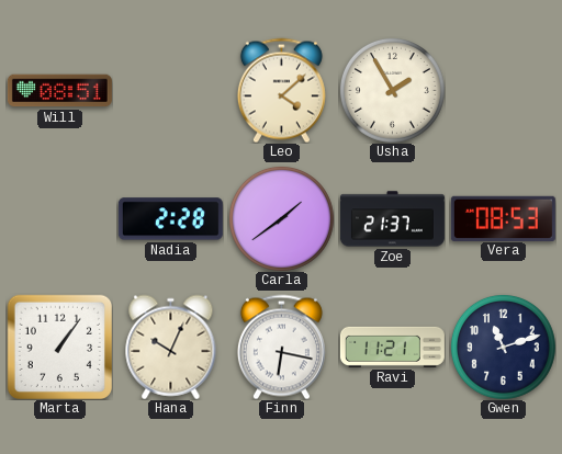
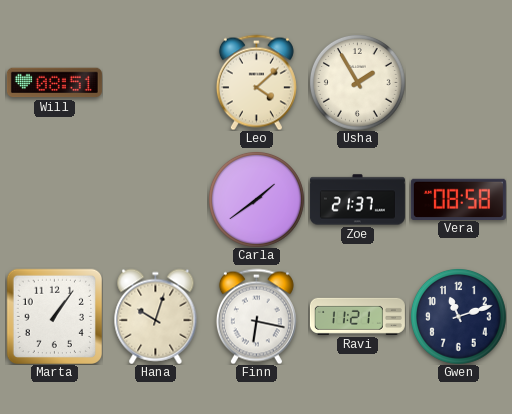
Nadia: 2:28 -> none (170, 219)
Vera: 08:53 -> 08:58 (458, 199)
Hana: 10:04 -> 10:03 (156, 316)
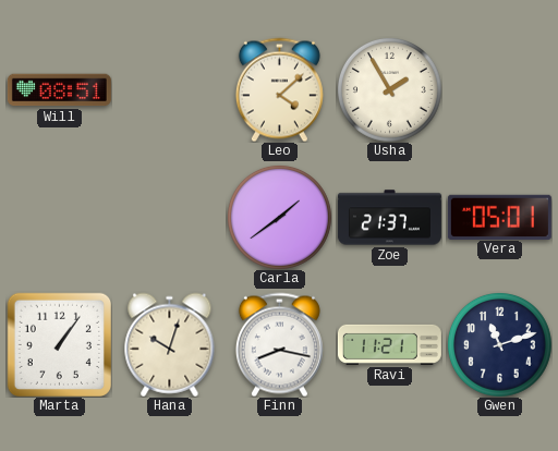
Vera: 08:58 -> 05:01 (499, 217)
Finn: 6:17 -> 8:17 (279, 344)
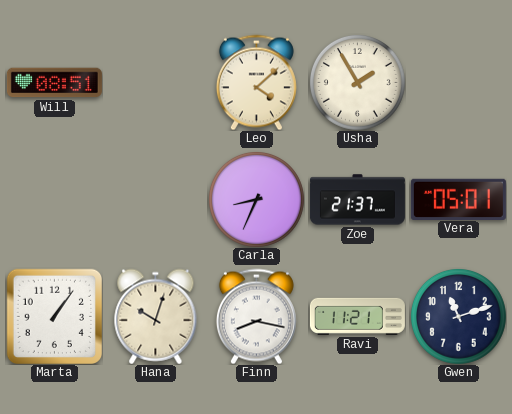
Carla: 1:39 -> 8:34 (256, 199)
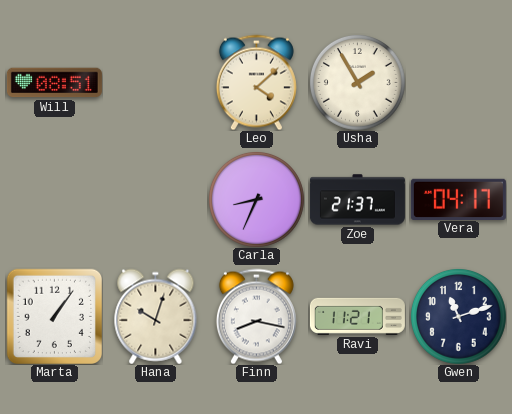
Vera: 05:01 -> 04:17 (458, 199)
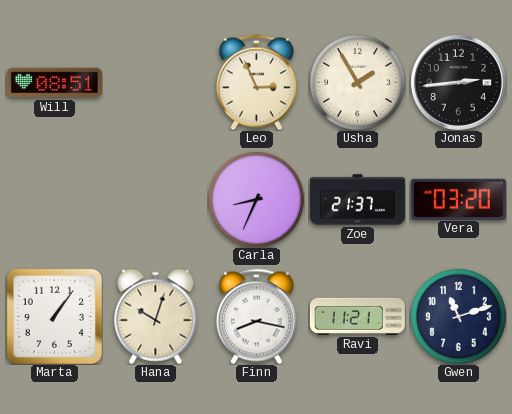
Leo: 4:08 -> 2:56 (256, 82)
Jonas: none -> 2:44 (458, 82)
Vera: 04:17 -> 03:20 (458, 199)
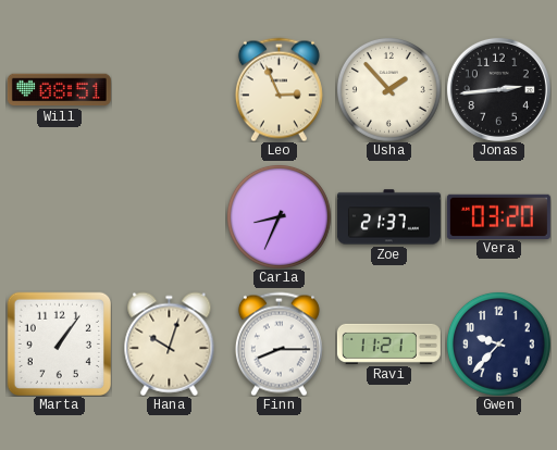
Usha: 1:55 -> 1:53 (388, 89)
Finn: 8:17 -> 8:15 (278, 343)
Gwen: 11:12 -> 9:37 (498, 343)
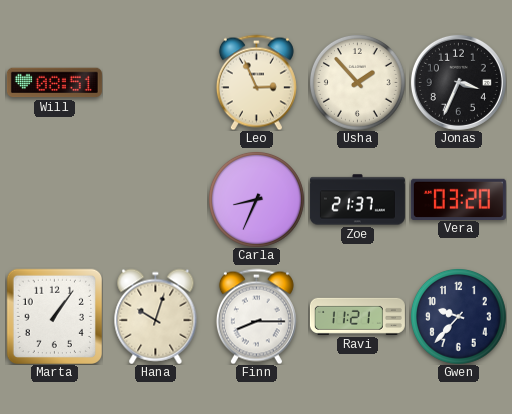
Jonas: 2:44 -> 3:34 (458, 82)
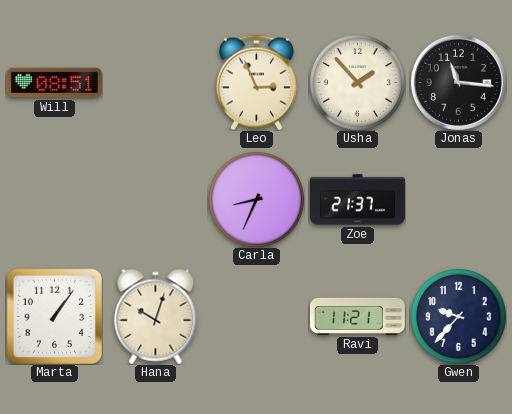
Jonas: 3:34 -> 11:16 (458, 82)
Vera: 03:20 -> none (458, 199)
Finn: 8:15 -> none (256, 316)
